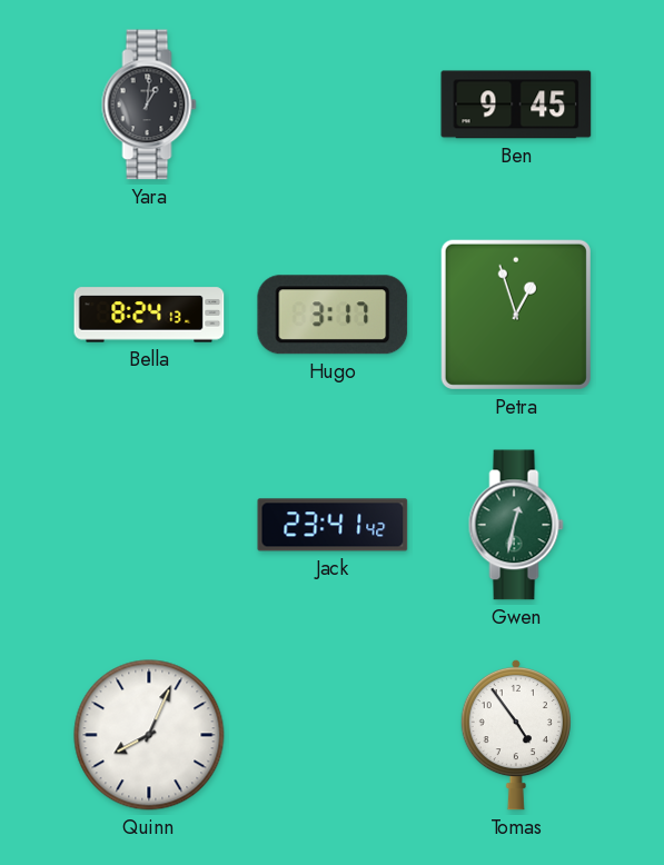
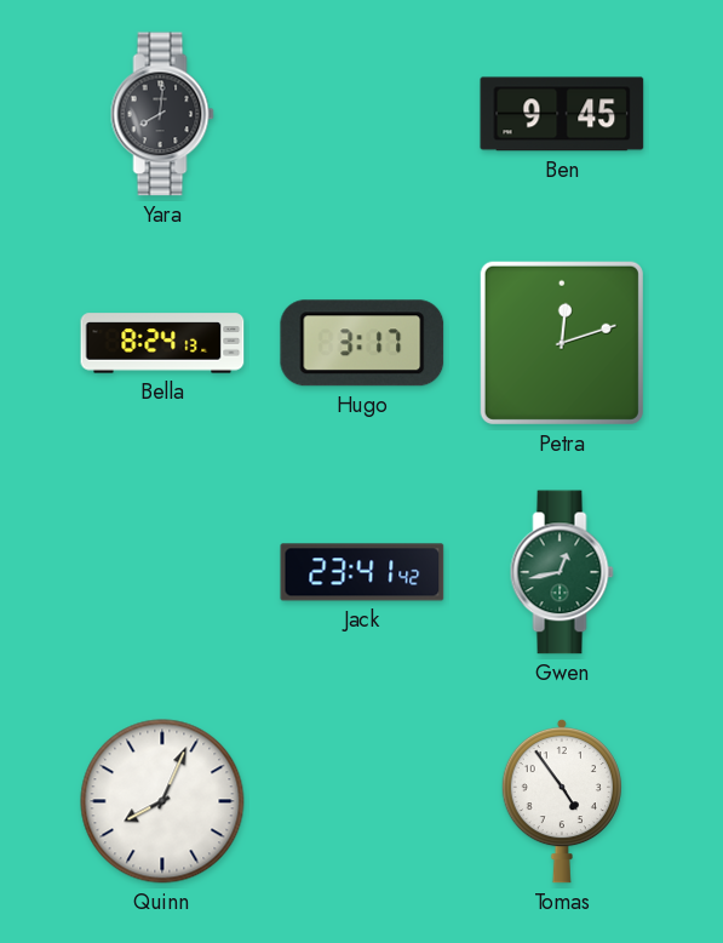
Yara: 1:01 -> 8:01 (162, 114)
Petra: 12:57 -> 12:12 (562, 343)
Gwen: 12:32 -> 12:43 (562, 572)
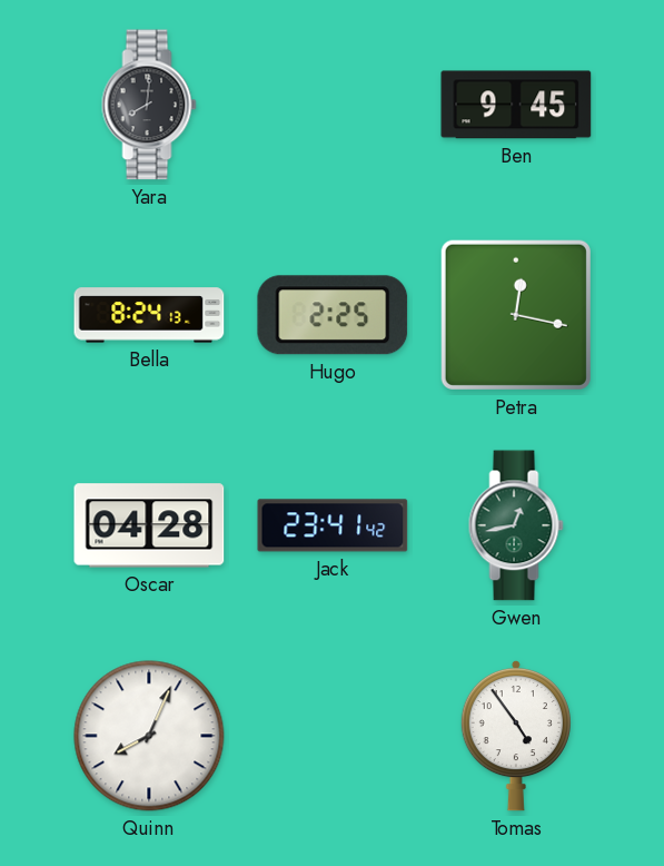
Hugo: 3:17 -> 2:25 (333, 315)
Petra: 12:12 -> 12:17 (516, 315)
Oscar: none -> 04:28 (149, 525)
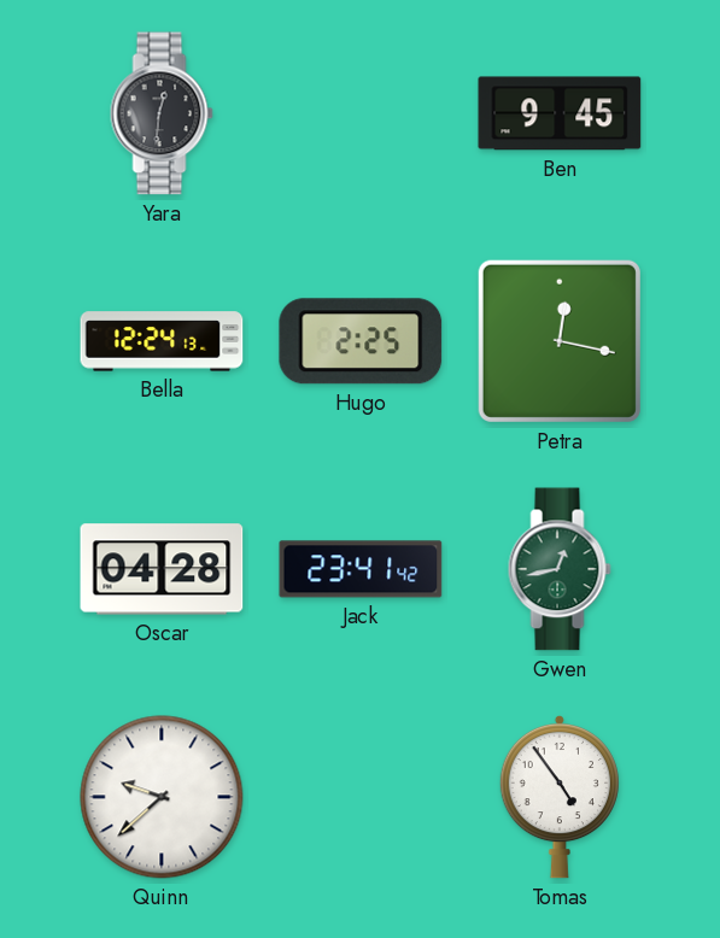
Yara: 8:01 -> 12:31 (162, 113)
Bella: 8:24 -> 12:24 (162, 341)
Quinn: 8:04 -> 9:38 (162, 797)
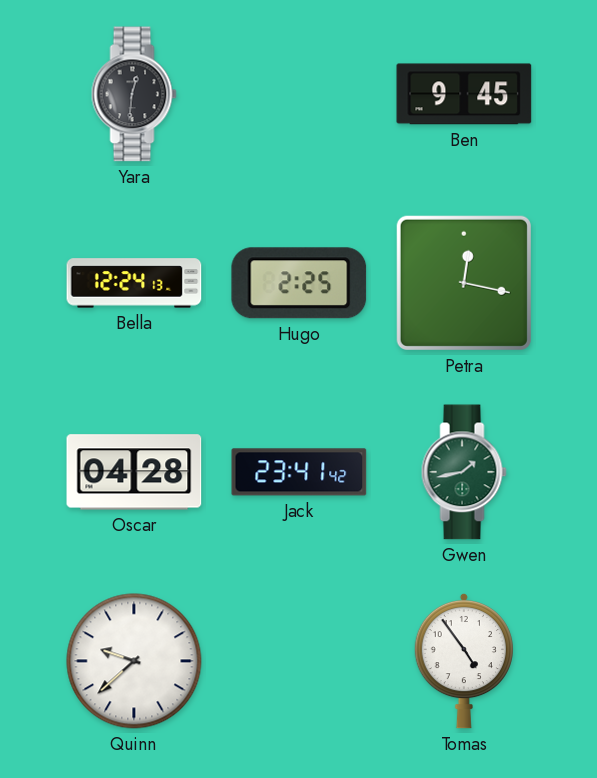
Gwen: 12:43 -> 1:43 (464, 472)
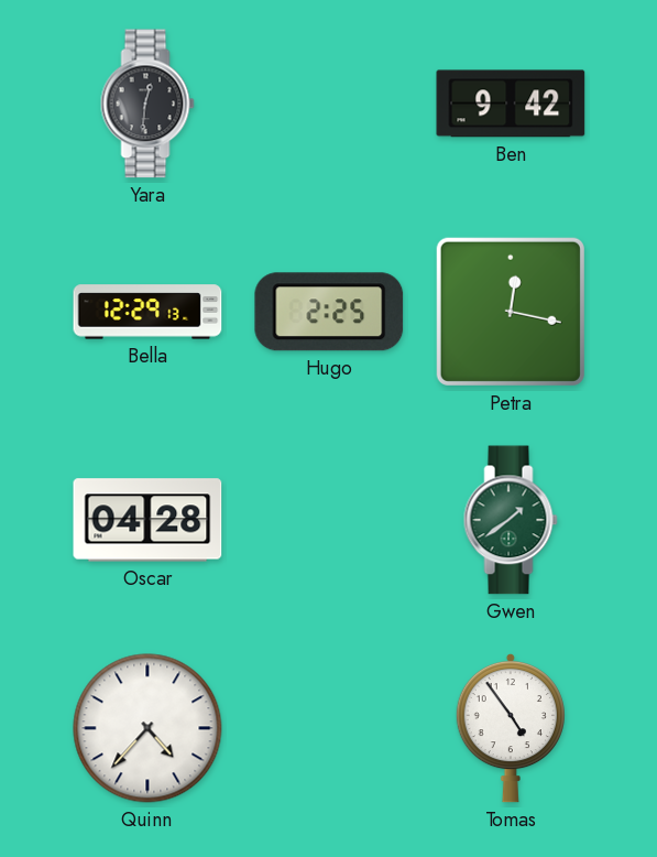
Ben: 9:45 -> 9:42 (511, 104)
Bella: 12:24 -> 12:29 (147, 312)
Jack: 23:41 -> none (299, 472)
Gwen: 1:43 -> 1:39 (511, 520)
Quinn: 9:38 -> 4:37 (147, 728)
